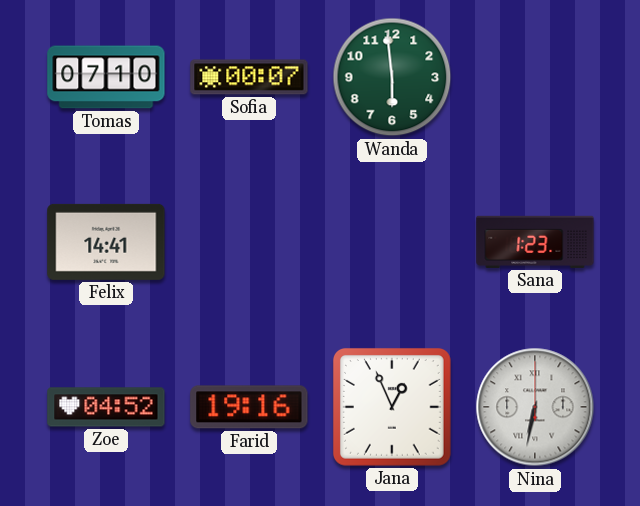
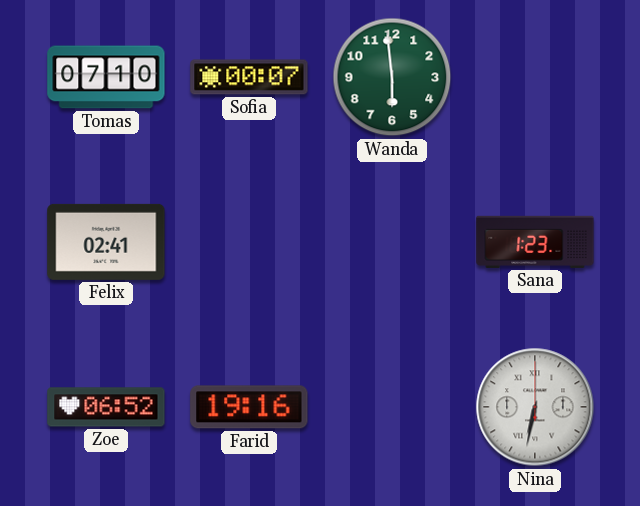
Felix: 14:41 -> 02:41 (106, 242)
Zoe: 04:52 -> 06:52 (106, 407)
Jana: 12:56 -> none (392, 407)
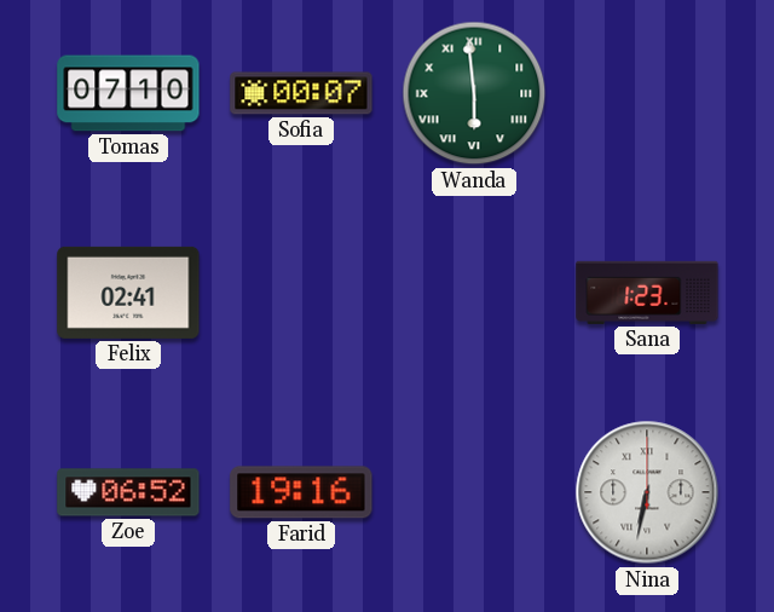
Wanda numerals: Arabic -> Roman (474, 93)
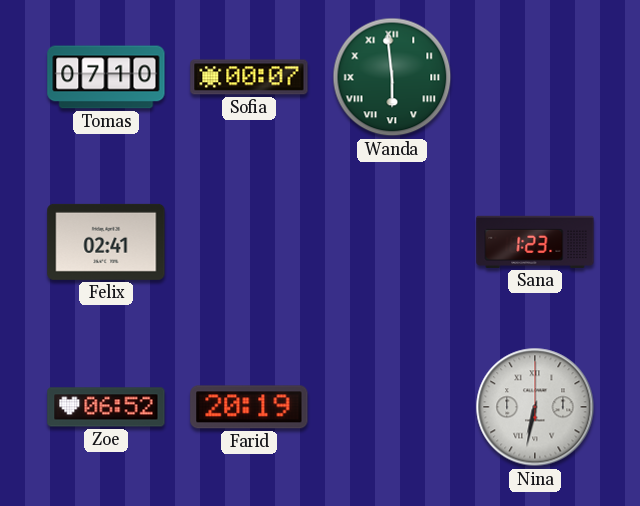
Farid: 19:16 -> 20:19 (249, 407)
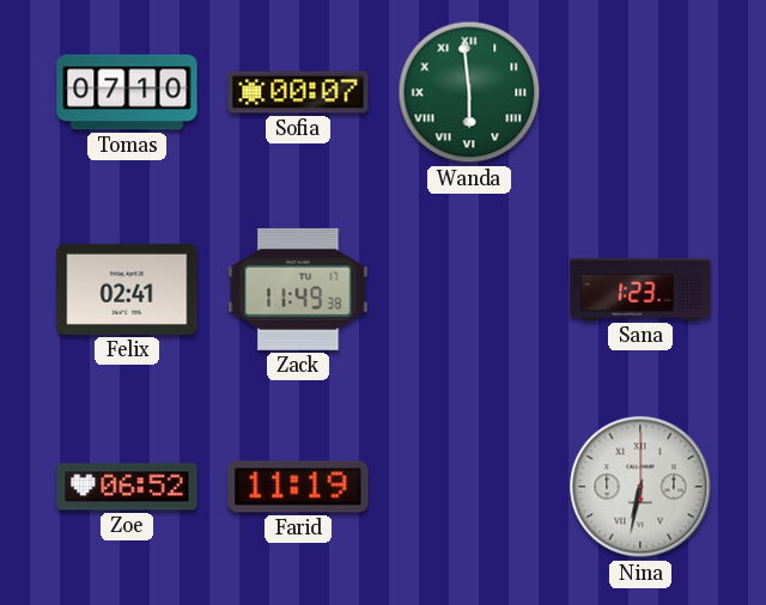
Zack: none -> 11:49 (298, 289)
Farid: 20:19 -> 11:19 (298, 487)
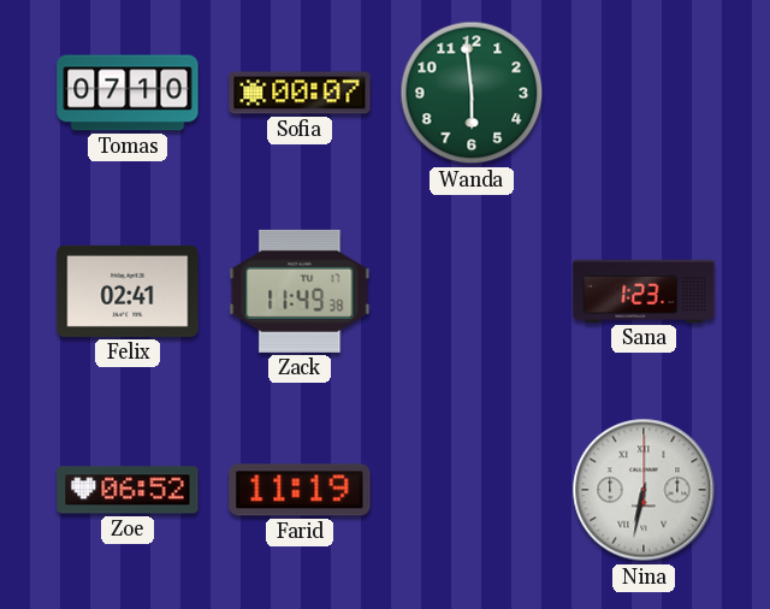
Wanda numerals: Roman -> Arabic (472, 93)
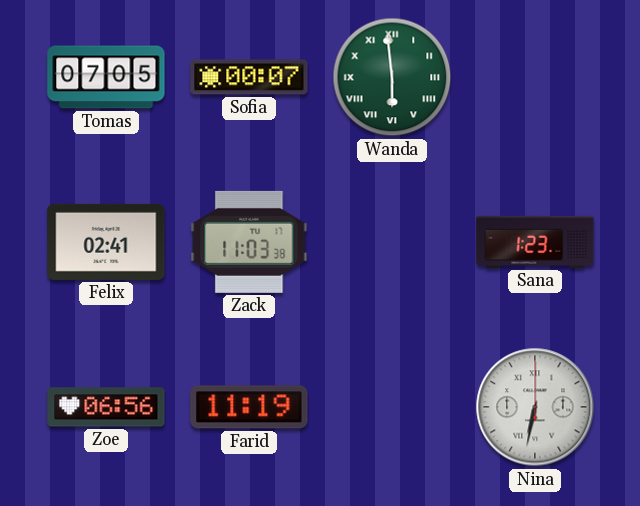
Tomas: 07:10 -> 07:05 (106, 77)
Wanda numerals: Arabic -> Roman (392, 77)
Zack: 11:49 -> 11:03 (249, 242)
Zoe: 06:52 -> 06:56 (106, 407)
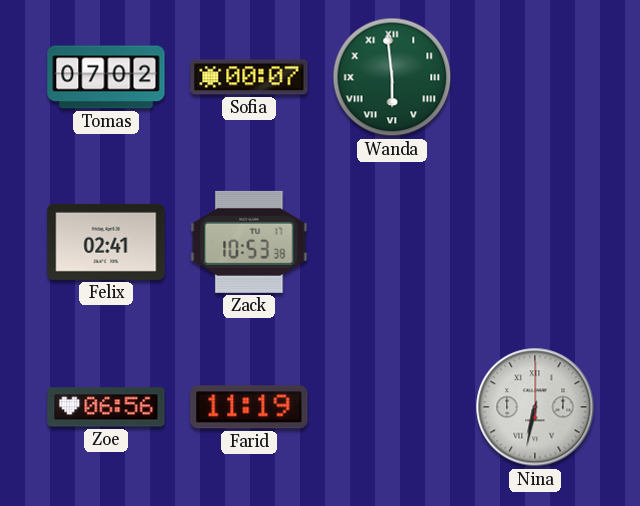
Tomas: 07:05 -> 07:02 (106, 77)
Zack: 11:03 -> 10:53 (249, 242)
Sana: 1:23 -> none (535, 242)
